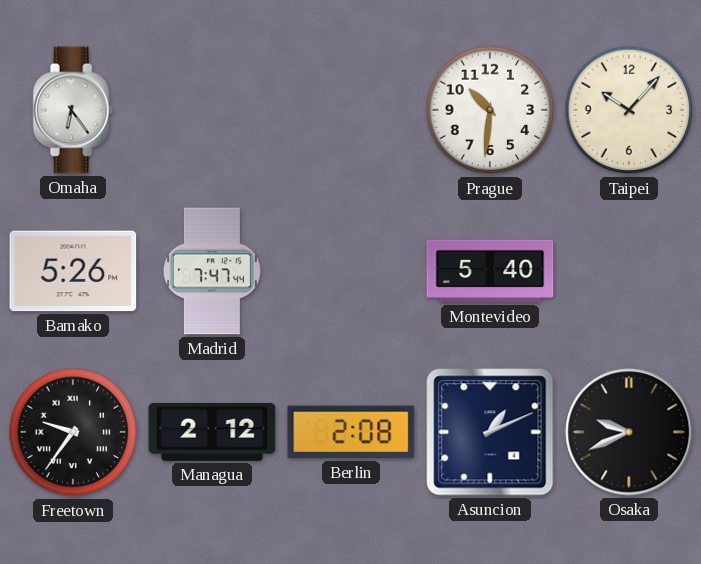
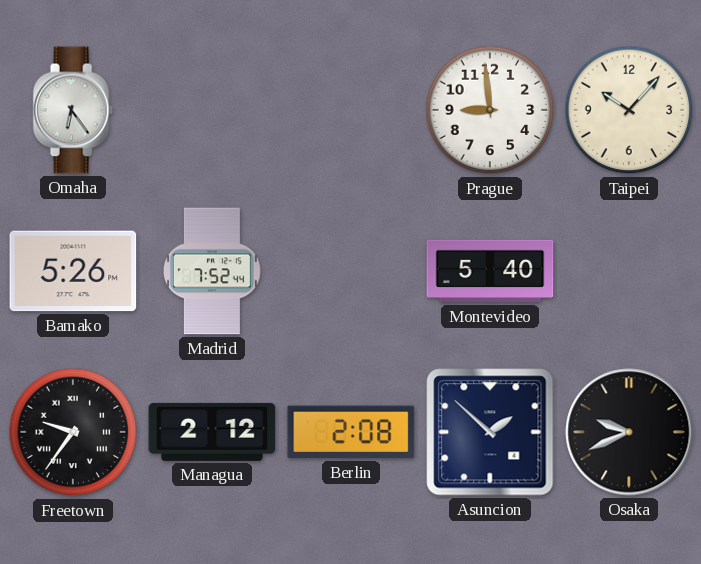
Prague: 10:31 -> 8:59 (490, 110)
Madrid: 7:47 -> 7:52 (212, 271)
Asuncion: 1:11 -> 1:52 (490, 432)
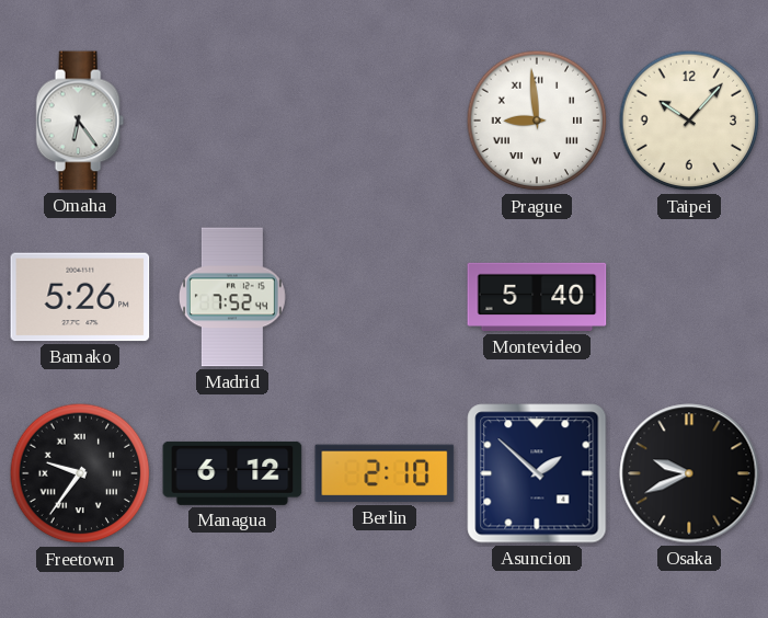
Prague numerals: Arabic -> Roman (537, 121)
Managua: 2:12 -> 6:12 (232, 473)
Berlin: 2:08 -> 2:10 (385, 473)
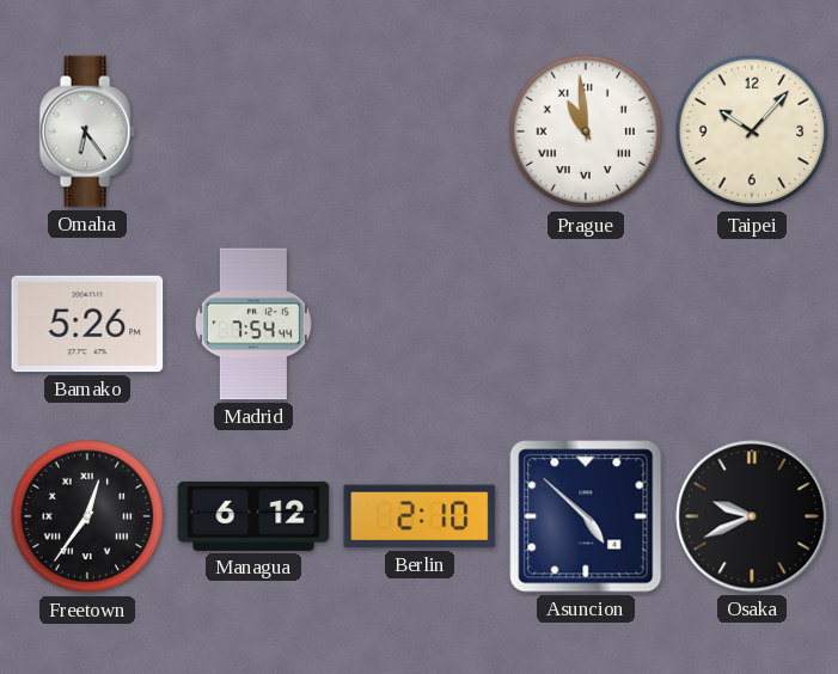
Prague: 8:59 -> 10:59 (586, 131)
Madrid: 7:52 -> 7:54 (253, 324)
Montevideo: 5:40 -> none (537, 297)
Freetown: 9:36 -> 12:36 (87, 516)
Asuncion: 1:52 -> 4:52 (586, 516)
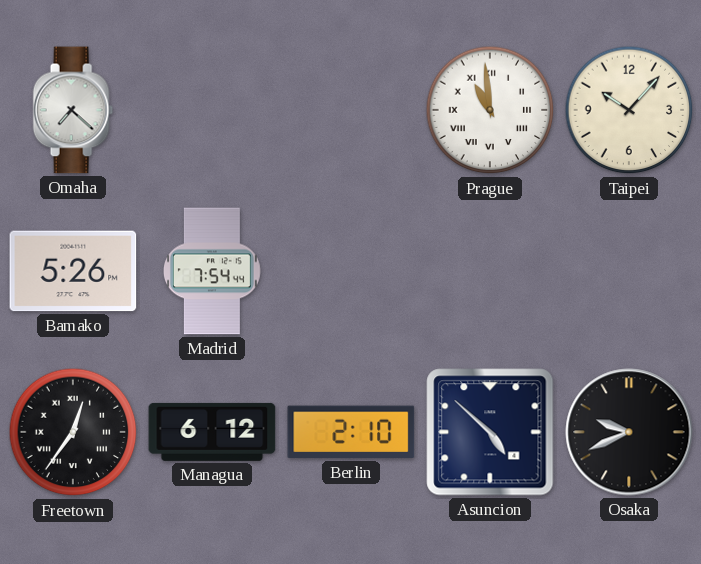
Omaha: 6:24 -> 7:22 (73, 110)
